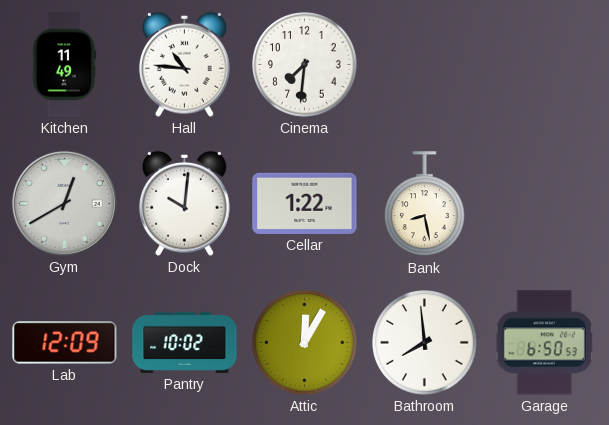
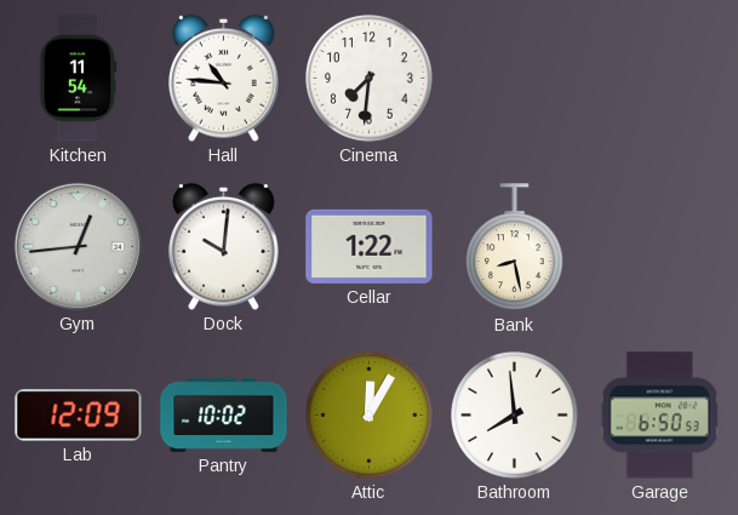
Kitchen: 11:49 -> 11:54 (79, 79)
Gym: 12:40 -> 12:44 (78, 246)
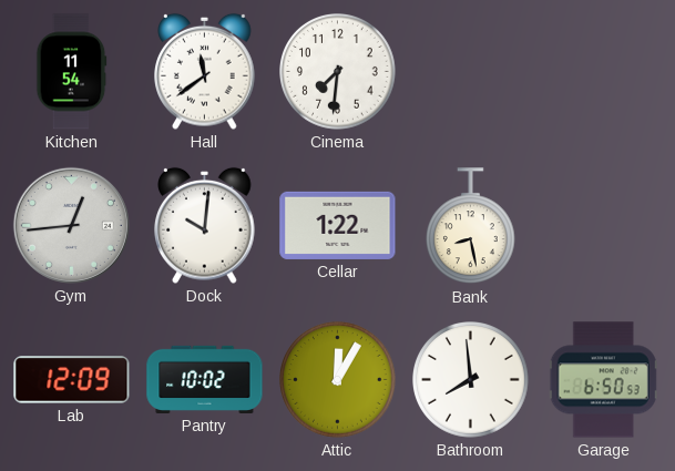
Hall: 10:46 -> 11:39 (205, 71)
